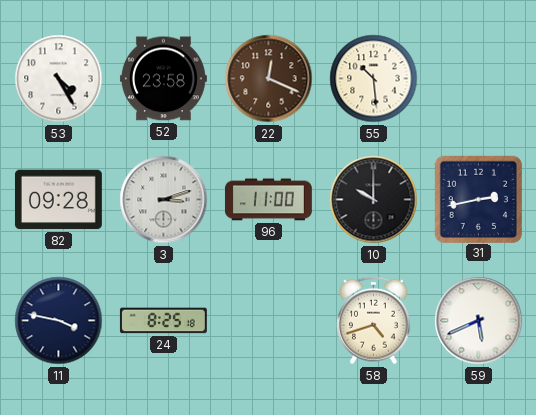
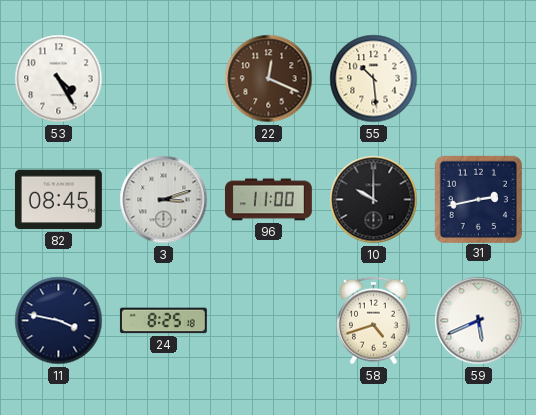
52: 23:58 -> none (163, 79)
82: 09:28 -> 08:45 (58, 200)
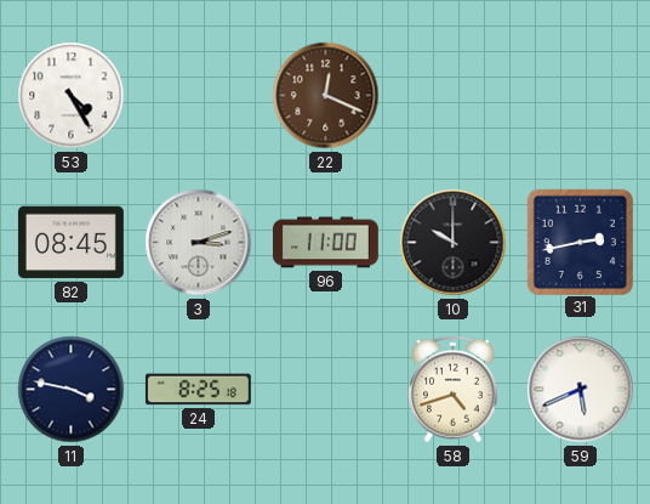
55: 10:29 -> none (374, 79)
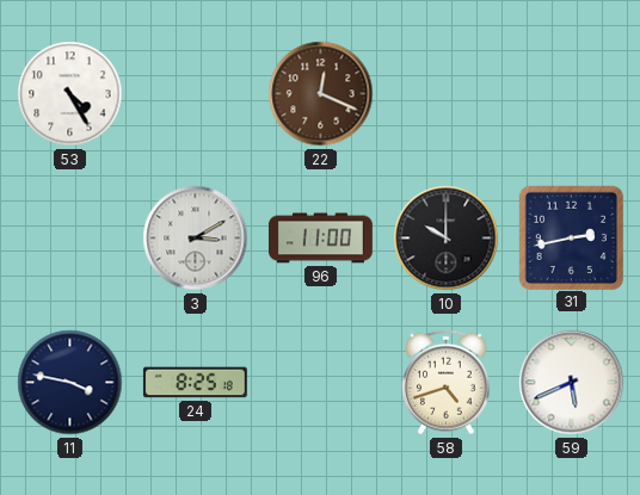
82: 08:45 -> none (70, 243)
3: 3:12 -> 3:10 (196, 239)
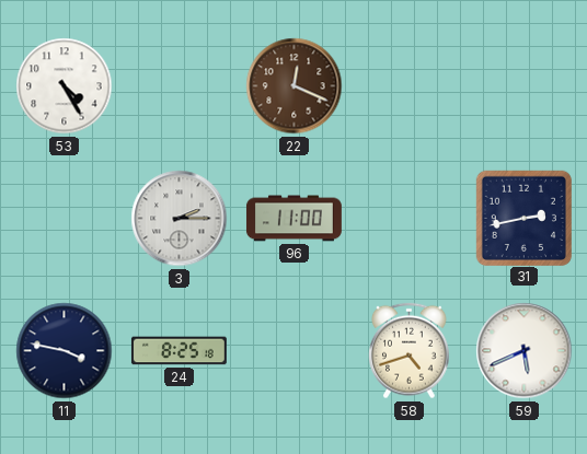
3: 3:10 -> 2:15 (180, 219)
10: 10:00 -> none (447, 239)
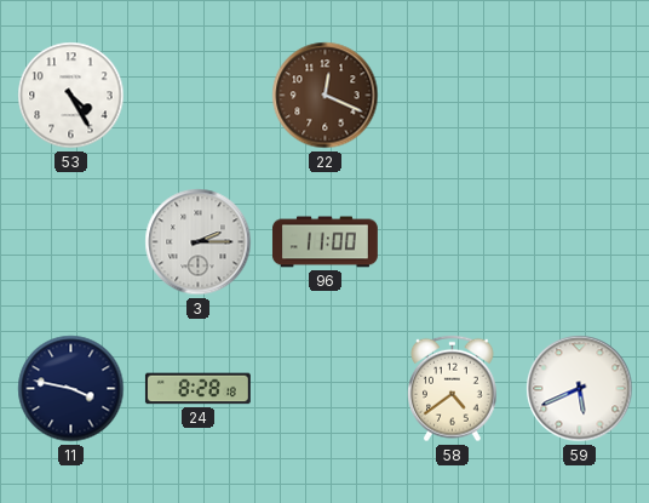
31: 2:43 -> none (523, 218)
24: 8:25 -> 8:28 (197, 389)
58: 4:42 -> 4:39 (453, 389)
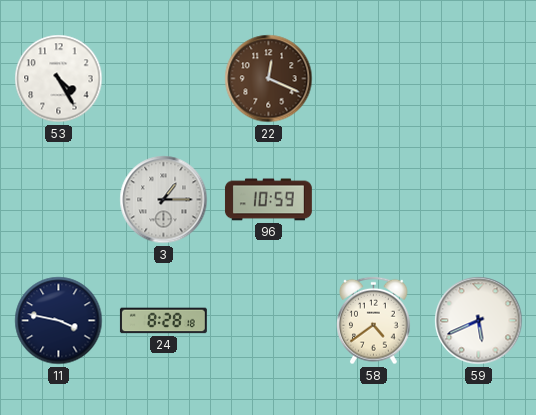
3: 2:15 -> 1:15 (164, 200)
96: 11:00 -> 10:59 (268, 200)
